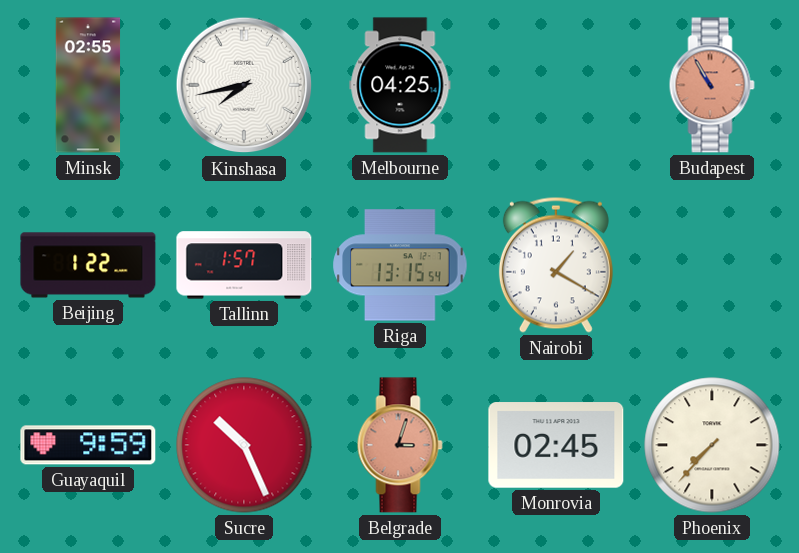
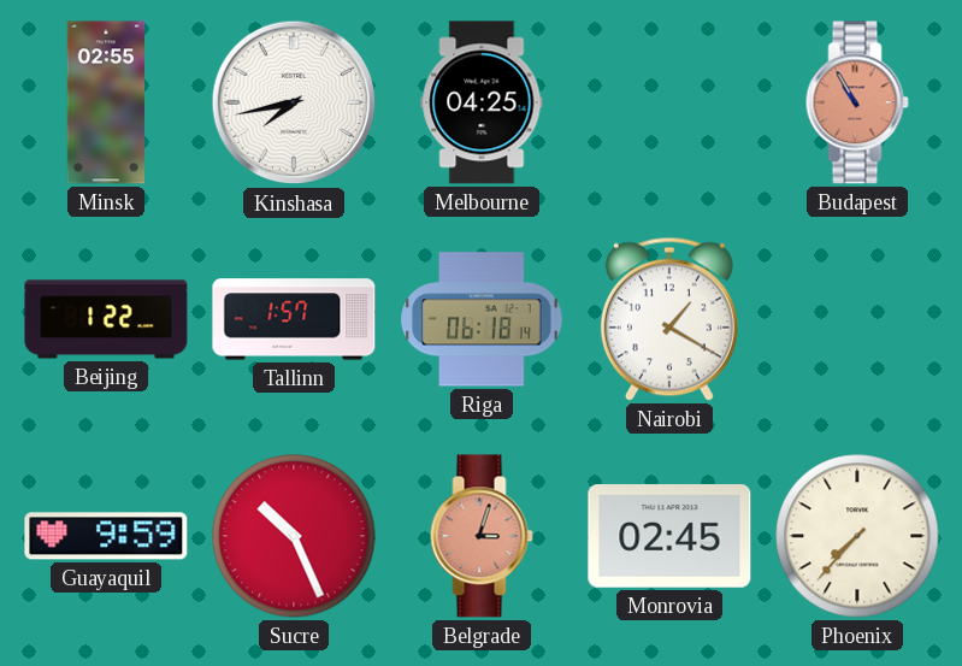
Riga: 13:15 -> 06:18 (482, 319)
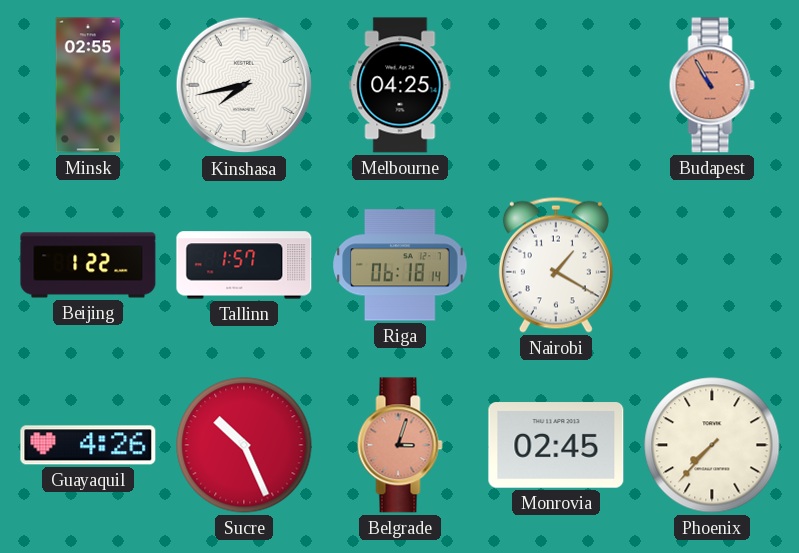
Guayaquil: 9:59 -> 4:26 (88, 445)
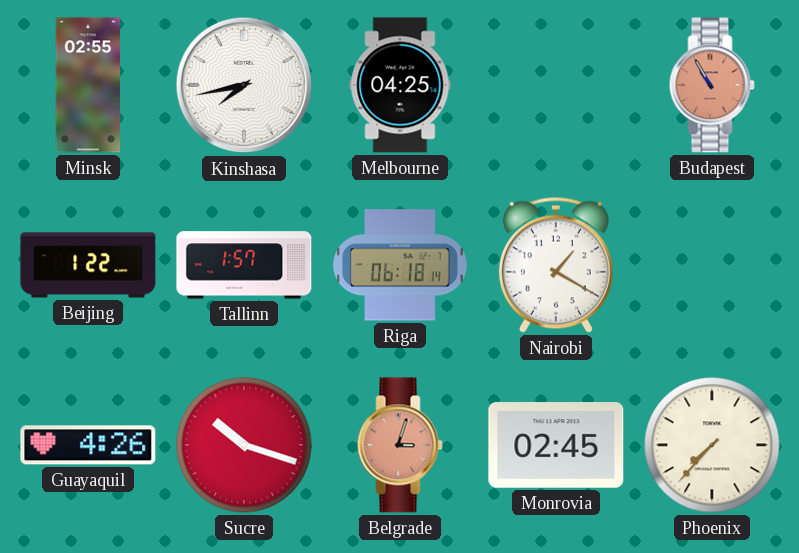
Sucre: 10:26 -> 10:18 (244, 445)
